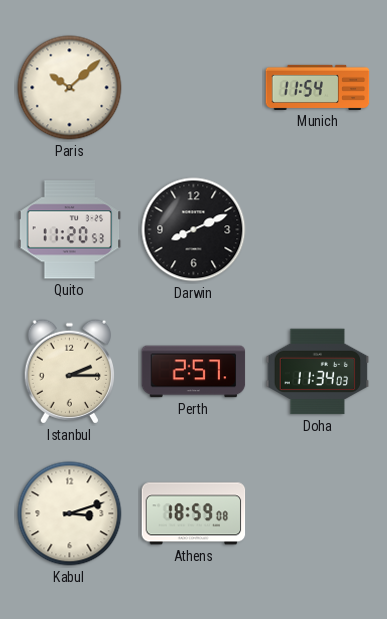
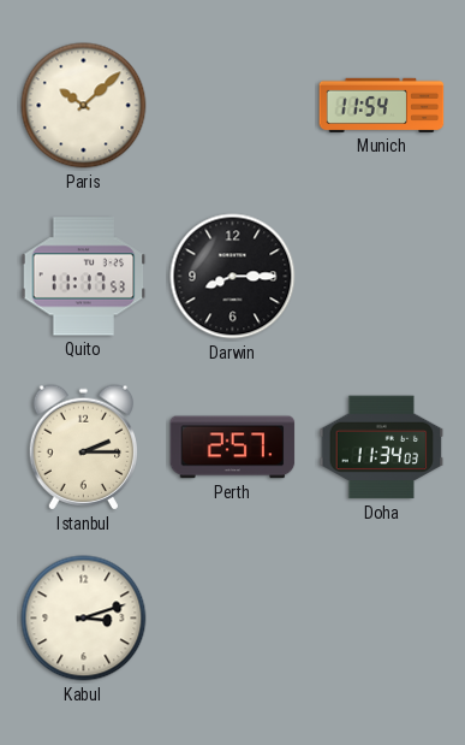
Quito: 11:20 -> 11:17 (84, 277)
Darwin: 8:11 -> 8:15 (233, 277)
Athens: 18:59 -> none (194, 514)
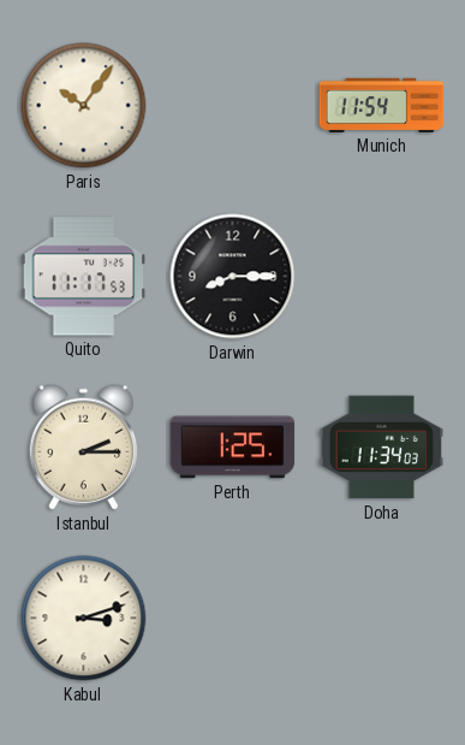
Paris: 10:08 -> 10:06 (84, 106)
Perth: 2:57 -> 1:25 (233, 448)
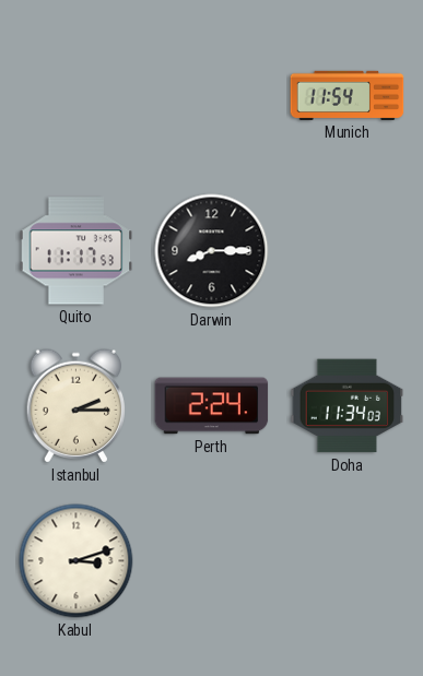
Paris: 10:06 -> none (84, 106)
Perth: 1:25 -> 2:24 (212, 406)
